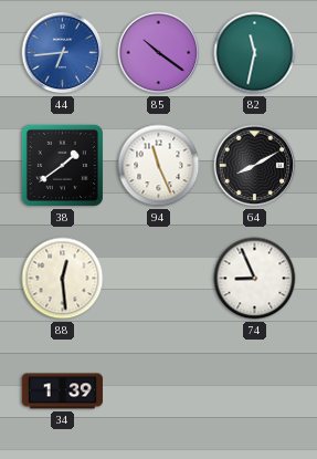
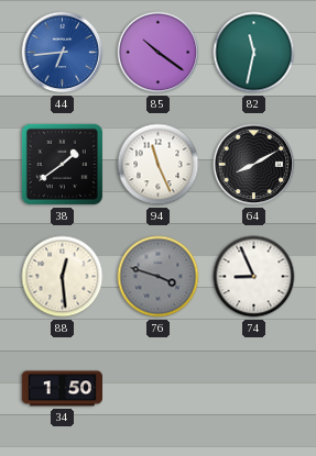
76: none -> 3:48 (159, 277)
34: 1:39 -> 1:50 (62, 389)
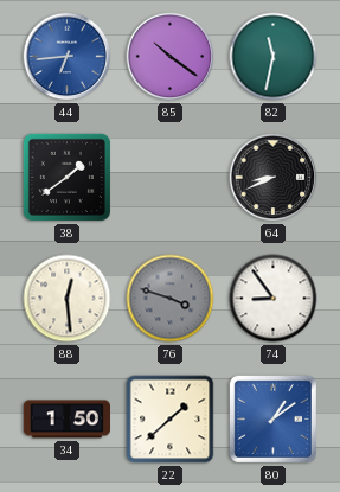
94: 11:26 -> none (159, 165)
64: 8:10 -> 8:41 (274, 178)
74: 8:56 -> 8:54 (274, 299)
22: none -> 1:38 (171, 420)
80: none -> 1:09 (272, 418)
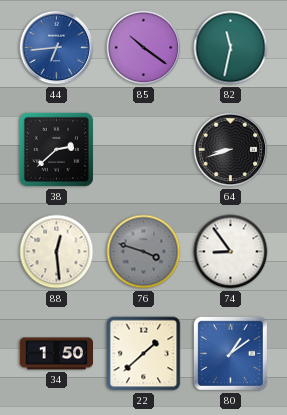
38: 1:39 -> 2:38 (56, 149)
64: 8:41 -> 8:42 (231, 150)
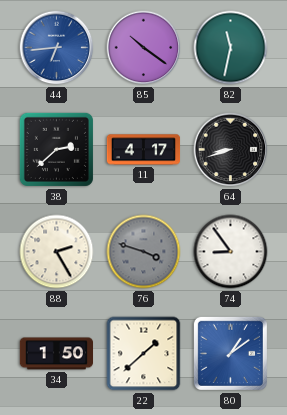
11: none -> 4:17 (144, 150)
88: 12:29 -> 2:25 (57, 252)
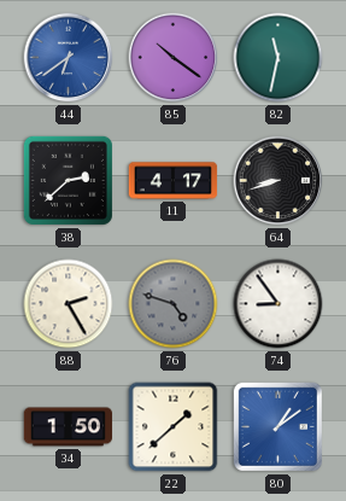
44: 6:44 -> 6:39 (69, 58)
76: 3:48 -> 4:48 (174, 304)
